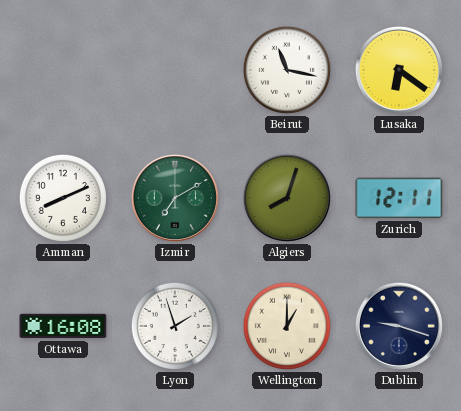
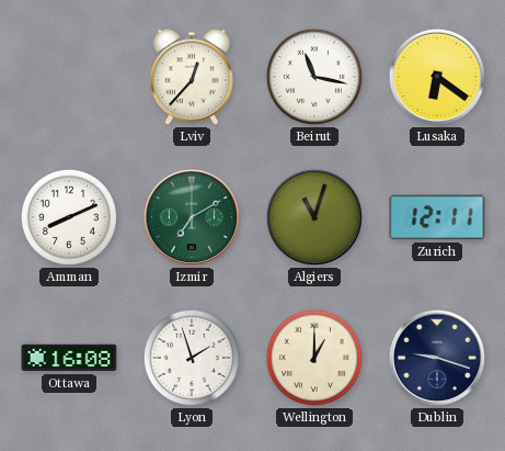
Lviv: none -> 12:37 (192, 77)
Algiers: 8:03 -> 11:03 (314, 217)
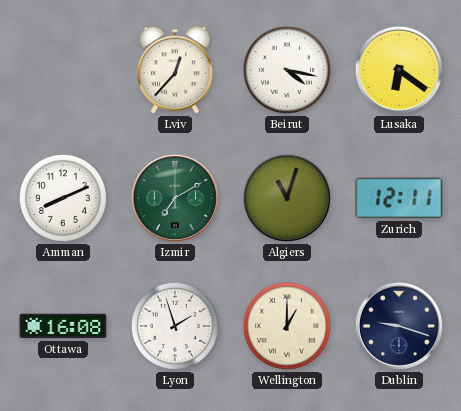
Beirut: 11:17 -> 4:17 (287, 70)
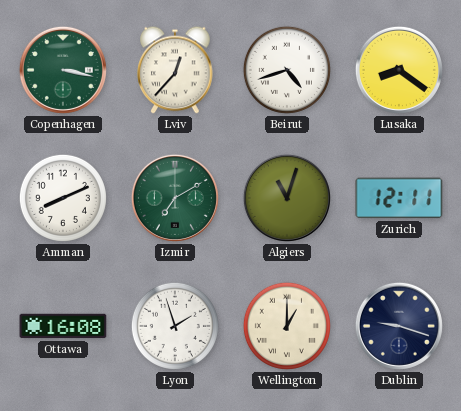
Copenhagen: none -> 3:17 (63, 70)
Beirut: 4:17 -> 4:42 (287, 70)
Lusaka: 6:21 -> 8:21 (399, 70)
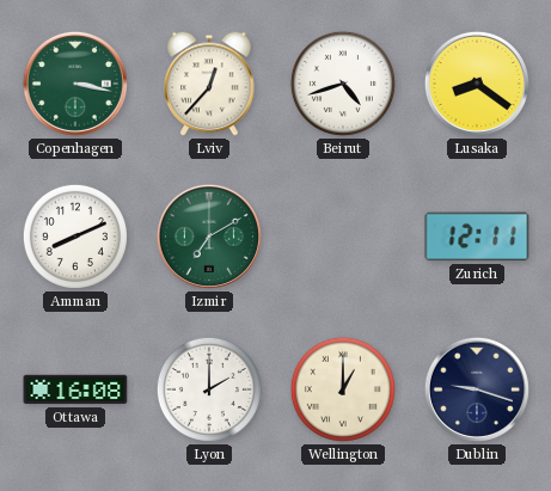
Algiers: 11:03 -> none (287, 198)
Lyon: 1:57 -> 2:00 (209, 389)
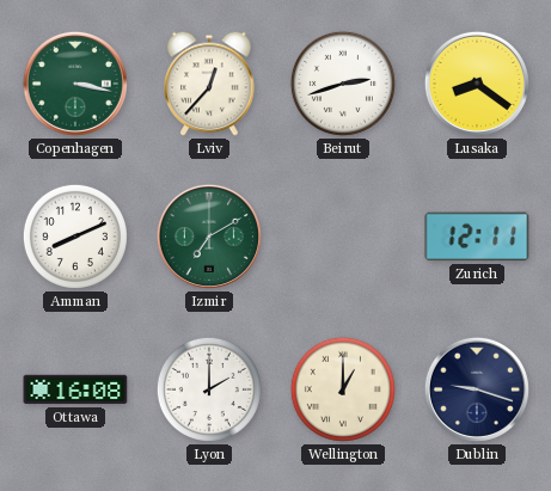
Beirut: 4:42 -> 2:42 (343, 84)
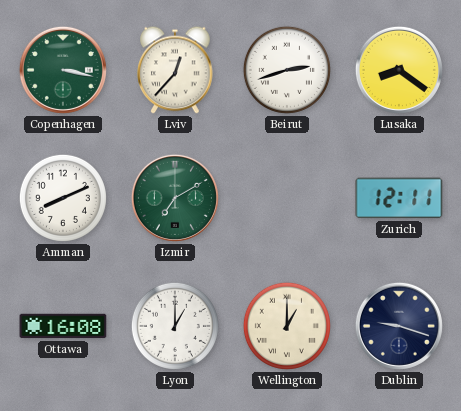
Lyon: 2:00 -> 1:00 (175, 326)
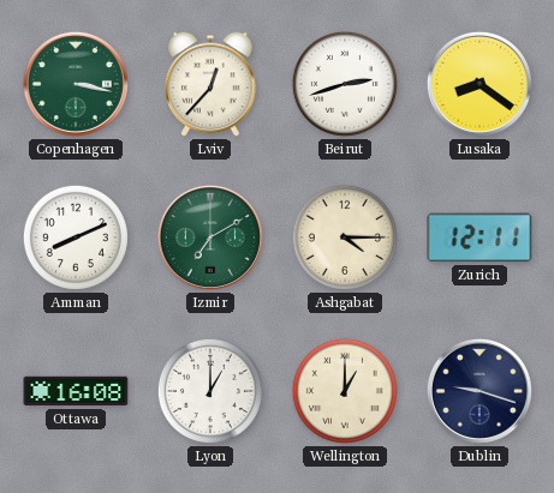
Ashgabat: none -> 4:15 (345, 238)
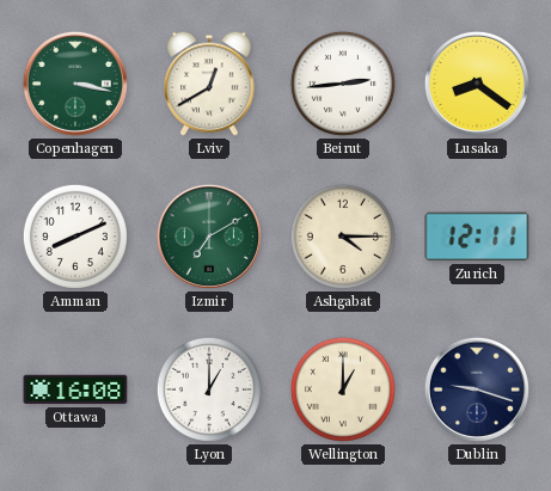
Lviv: 12:37 -> 12:40 (209, 84)
Beirut: 2:42 -> 2:44 (343, 84)
